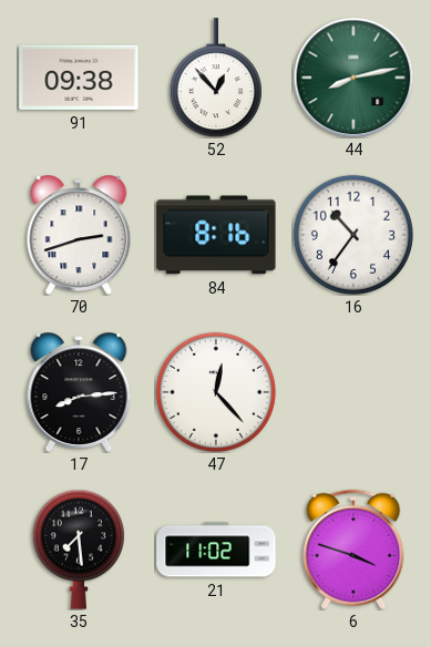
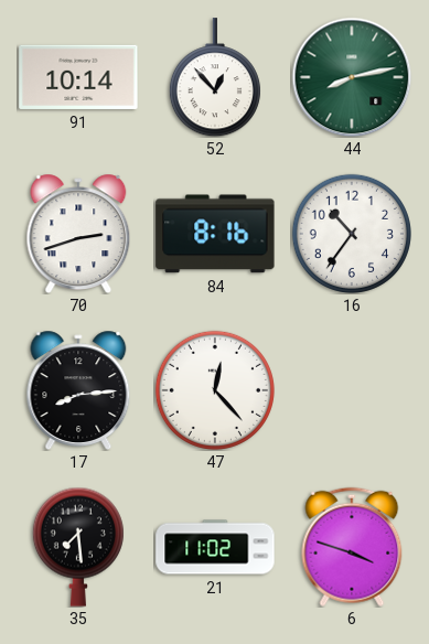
91: 09:38 -> 10:14 (78, 77)
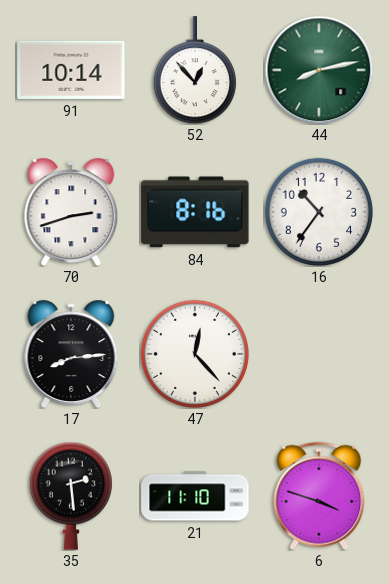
35: 7:29 -> 2:29 (71, 496)
21: 11:02 -> 11:10 (195, 496)
